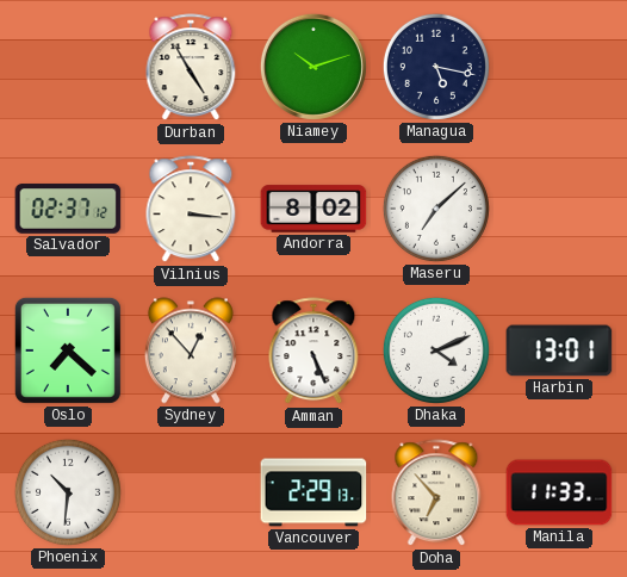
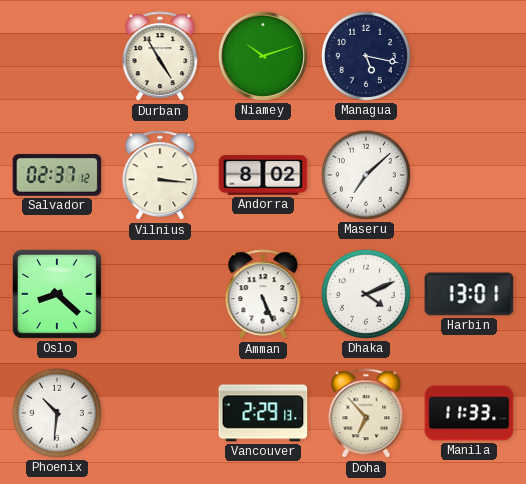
Oslo: 7:22 -> 8:22 (57, 294)
Sydney: 12:53 -> none (191, 350)
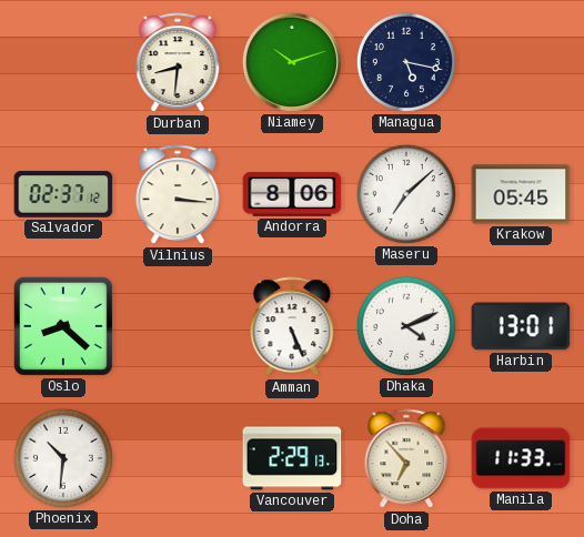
Durban: 4:55 -> 8:31 (178, 63)
Andorra: 8:02 -> 8:06 (292, 194)
Krakow: none -> 05:45 (521, 194)
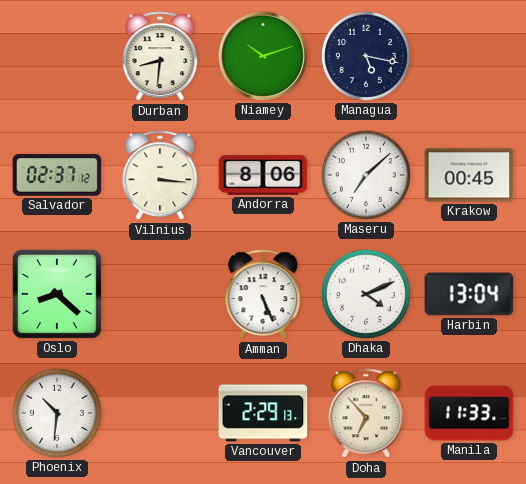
Krakow: 05:45 -> 00:45 (469, 175)
Harbin: 13:01 -> 13:04 (469, 294)
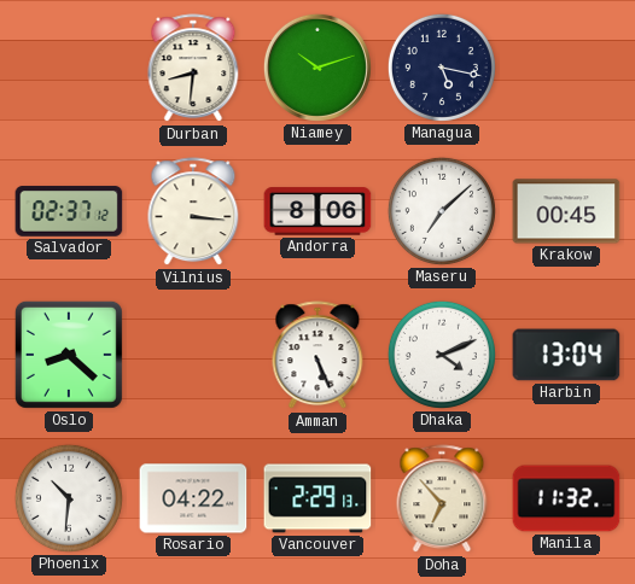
Rosario: none -> 04:22 (193, 498)
Manila: 11:33 -> 11:32 (566, 498)
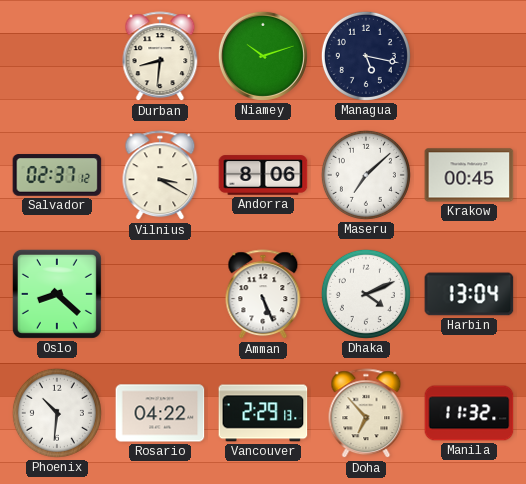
Vilnius: 3:16 -> 3:20 (160, 176)
